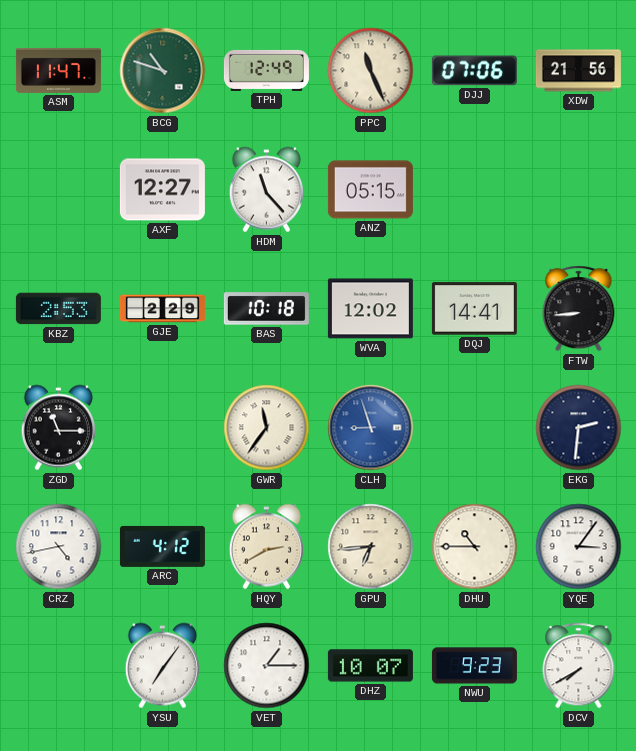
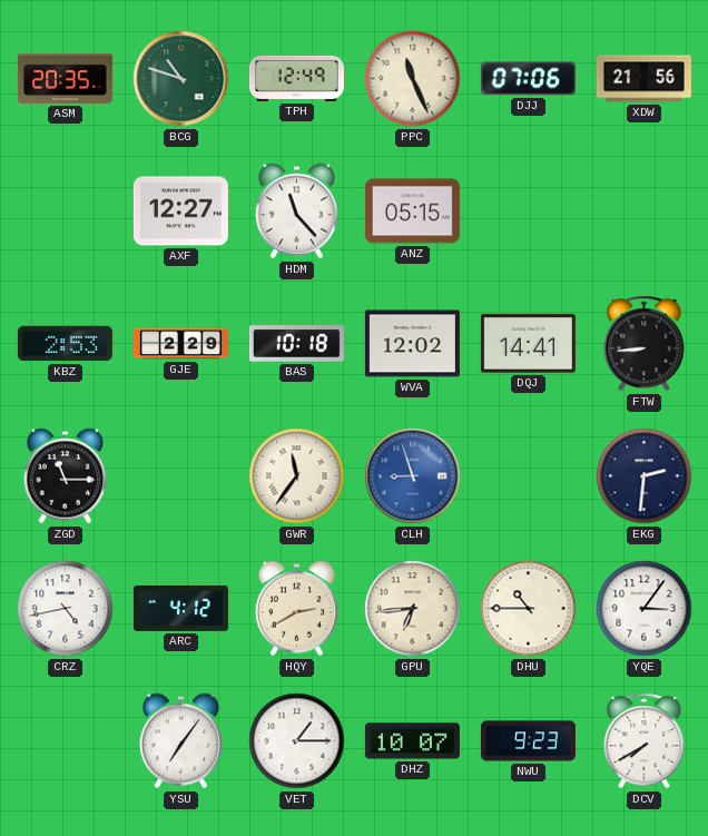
ASM: 11:47 -> 20:35 (65, 78)
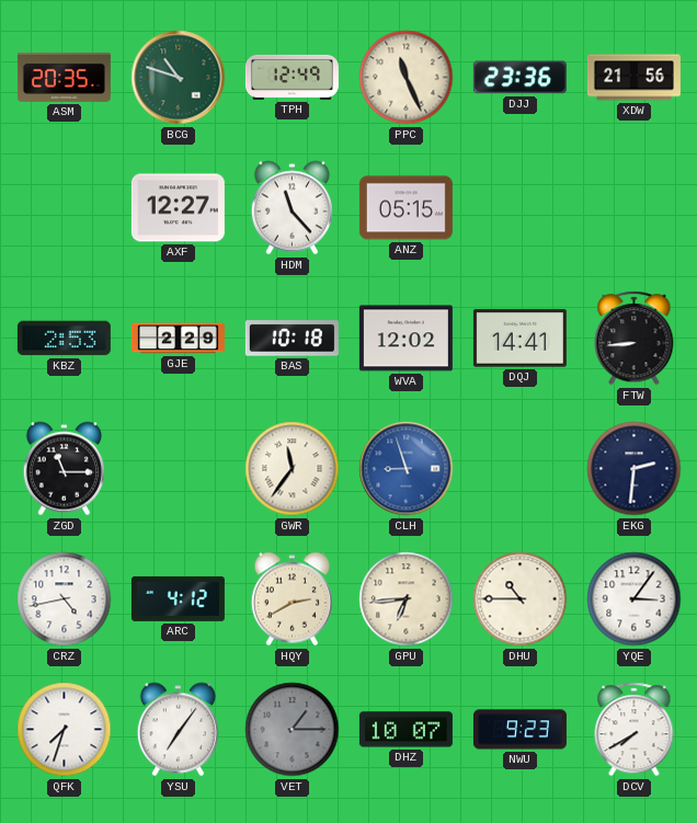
DJJ: 07:06 -> 23:36 (519, 78)
QFK: none -> 7:33 (65, 730)
VET dial: white -> grey (293, 730)
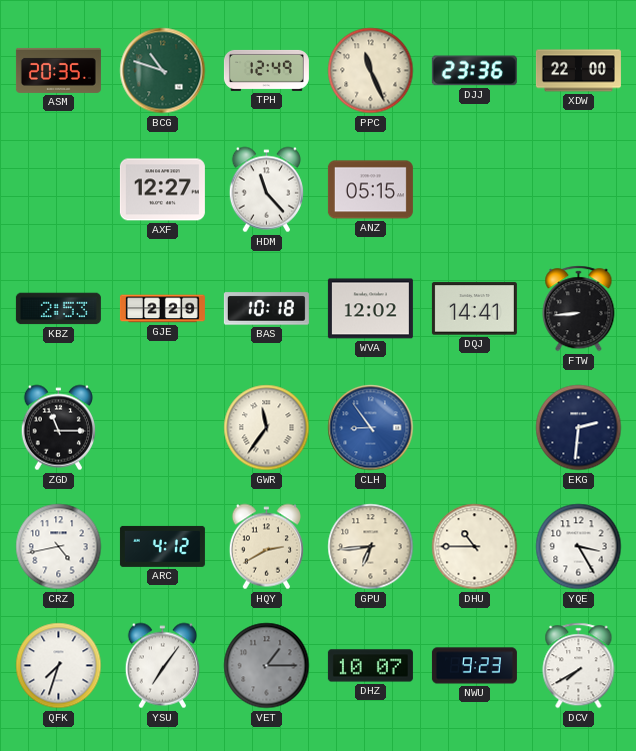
XDW: 21:56 -> 22:00 (578, 71)
CLH: 8:57 -> 8:54 (371, 428)
YQE: 3:06 -> 3:25 (579, 547)
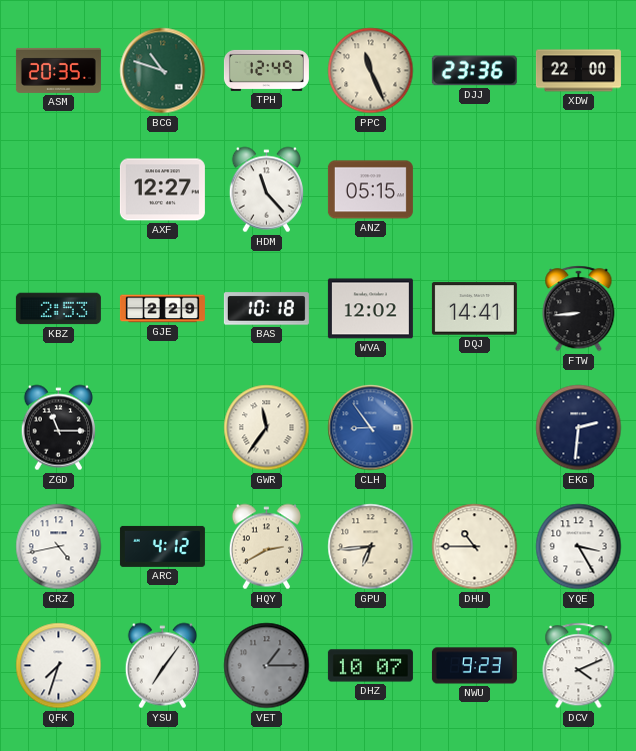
DCV: 7:40 -> 4:11 (579, 666)
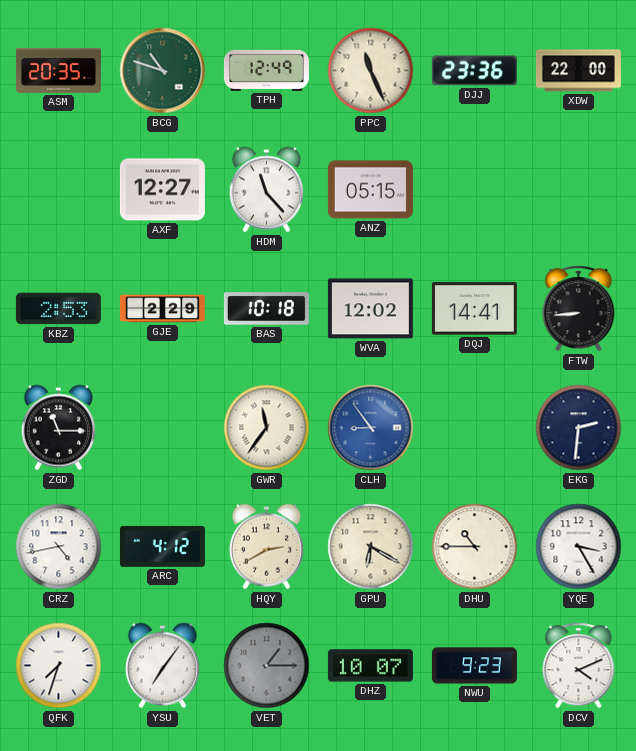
GPU: 6:44 -> 6:20 (371, 547)
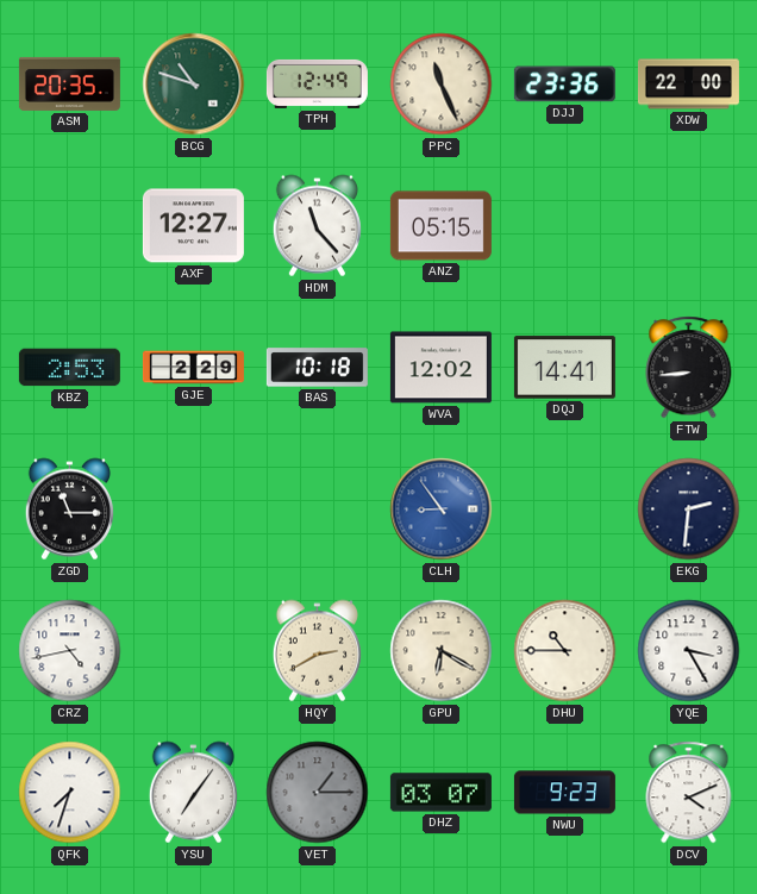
GWR: 11:36 -> none (267, 428)
ARC: 4:12 -> none (162, 546)
DHZ: 10:07 -> 03:07 (440, 793)
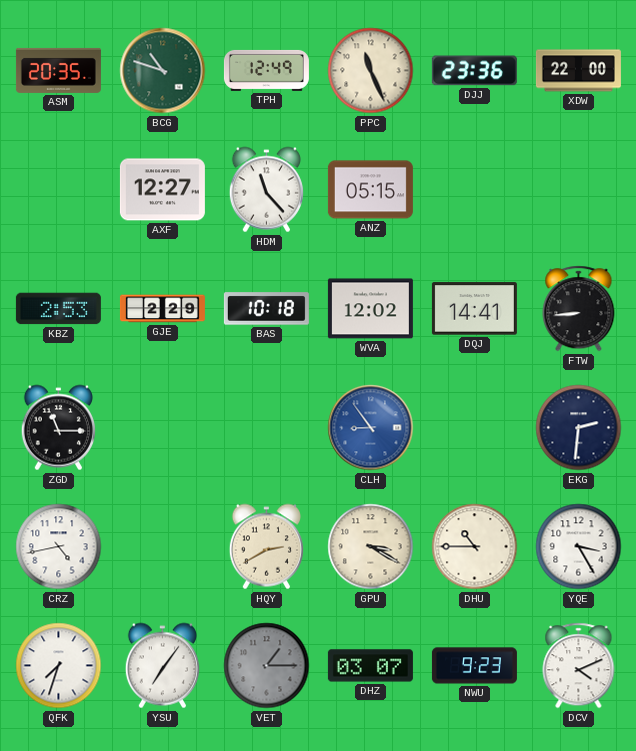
GPU: 6:20 -> 3:20 (371, 547)
